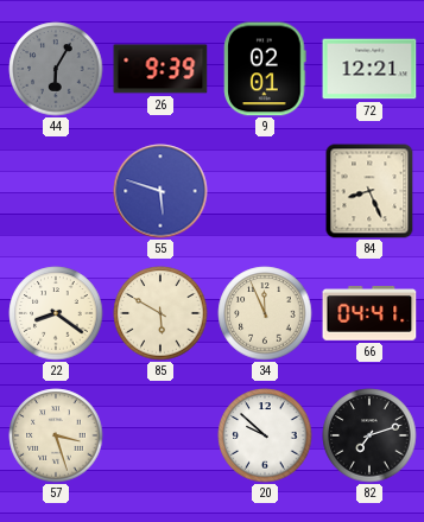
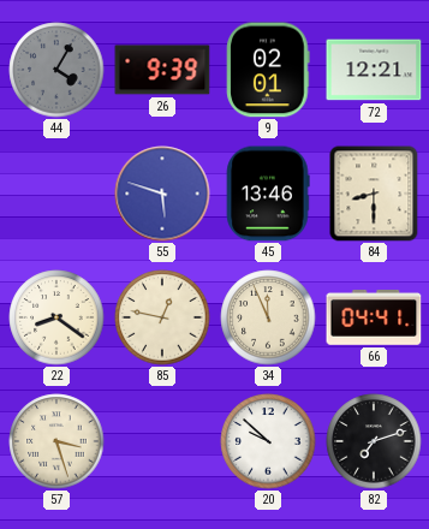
44: 6:05 -> 4:05 (56, 70)
45: none -> 13:46 (268, 194)
84: 8:26 -> 8:30 (374, 194)
85: 5:50 -> 12:47 (162, 317)
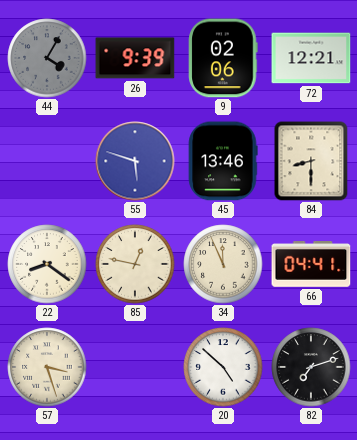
9: 02:01 -> 02:06 (223, 58)
20: 9:52 -> 4:52 (223, 367)
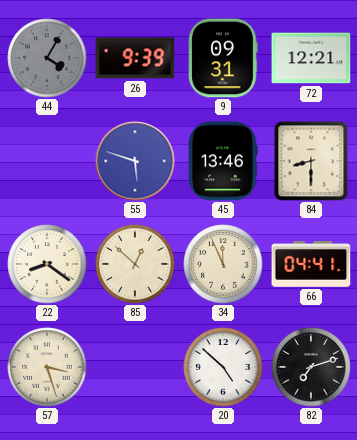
9: 02:06 -> 09:31 (223, 58)
85: 12:47 -> 12:52 (135, 264)
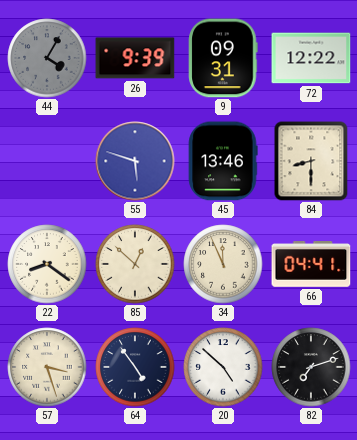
72: 12:21 -> 12:22 (311, 58)
64: none -> 4:54 (135, 367)
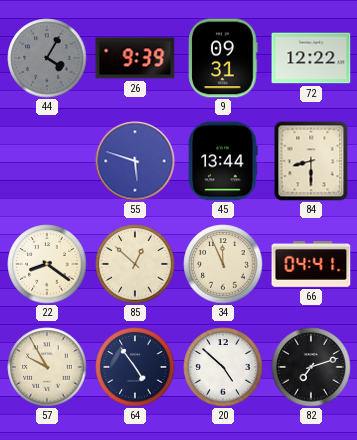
45: 13:46 -> 13:44 (223, 161)
57: 3:27 -> 9:55 (47, 367)
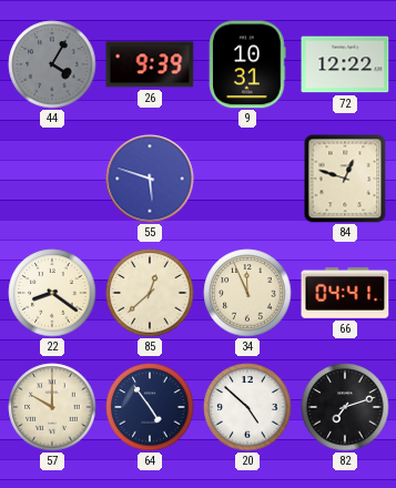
9: 09:31 -> 10:31 (247, 64)
45: 13:44 -> none (223, 161)
84: 8:30 -> 12:48 (345, 179)
85: 12:52 -> 12:38 (150, 293)
57: 9:55 -> 10:00 (52, 407)
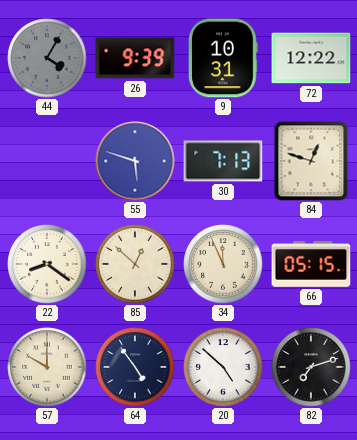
30: none -> 7:13 (223, 161)
85: 12:38 -> 12:52 (135, 264)
66: 04:41 -> 05:15 (311, 265)
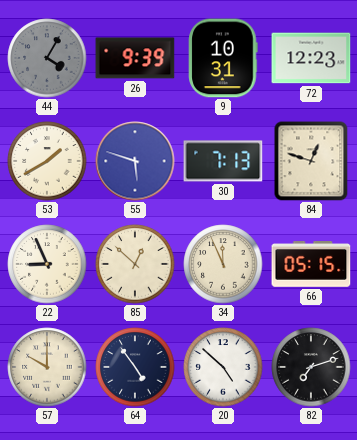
72: 12:22 -> 12:23 (311, 58)
53: none -> 1:40 (47, 161)
22: 8:21 -> 8:56 (47, 264)
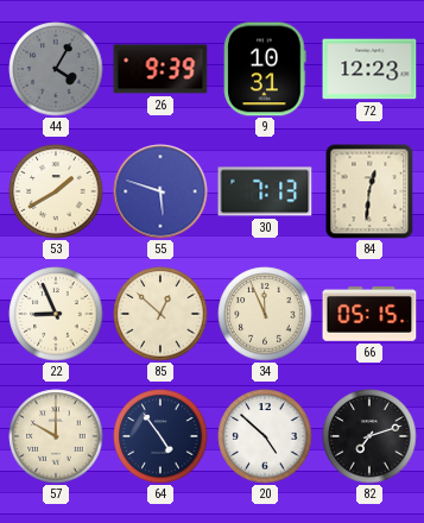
84: 12:48 -> 12:31 (369, 191)
